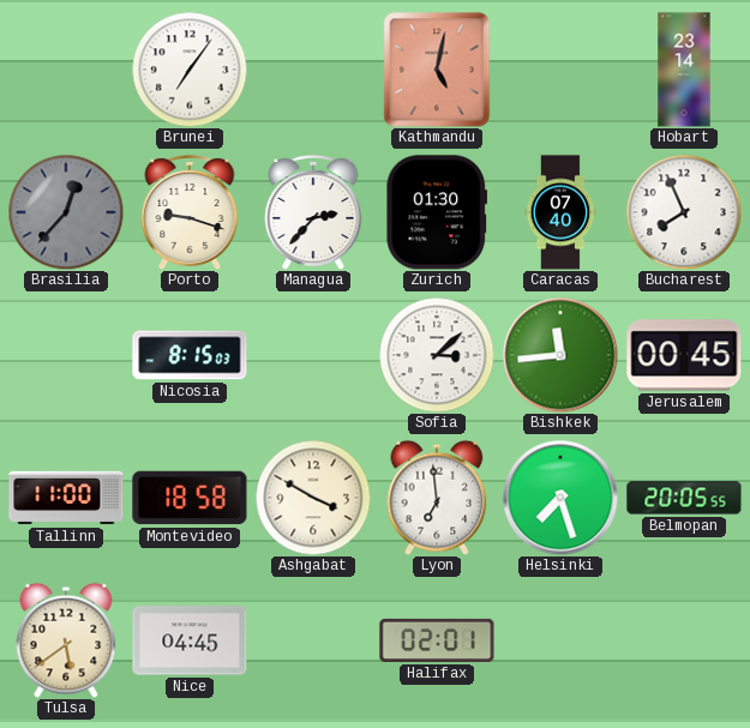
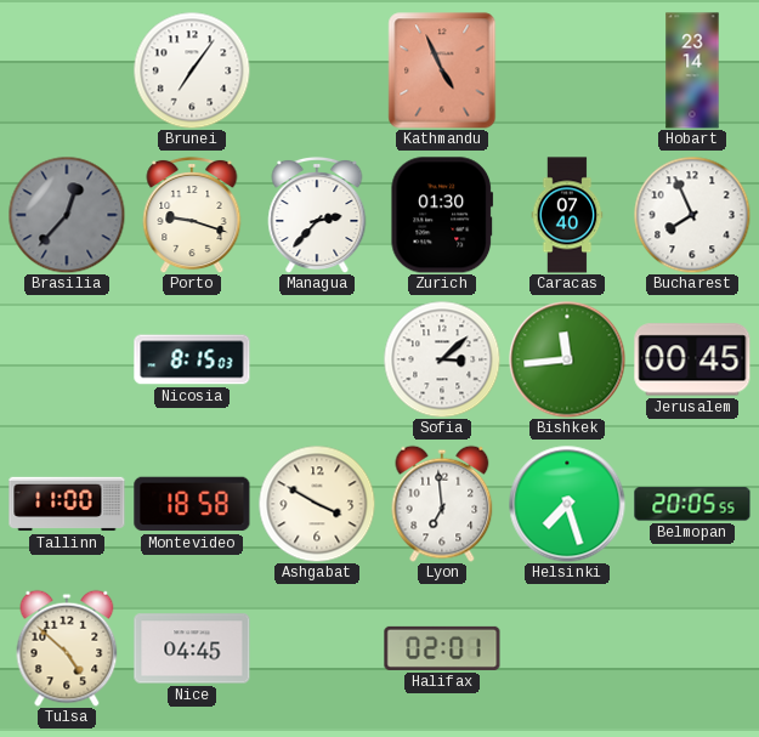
Kathmandu: 5:02 -> 4:56 (442, 70)
Tulsa: 5:39 -> 4:52 (67, 648)
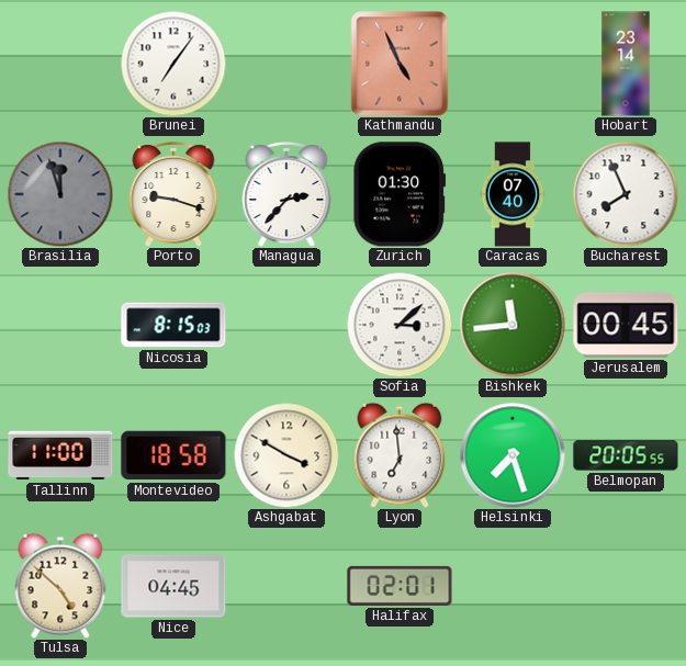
Brasilia: 12:37 -> 11:57 (60, 194)
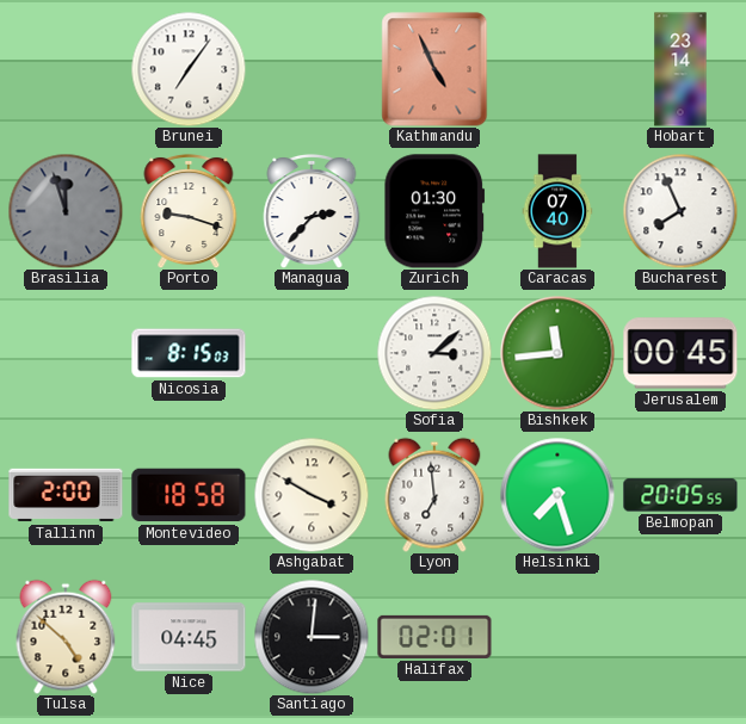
Tallinn: 11:00 -> 2:00 (66, 495)
Santiago: none -> 3:01 (312, 637)
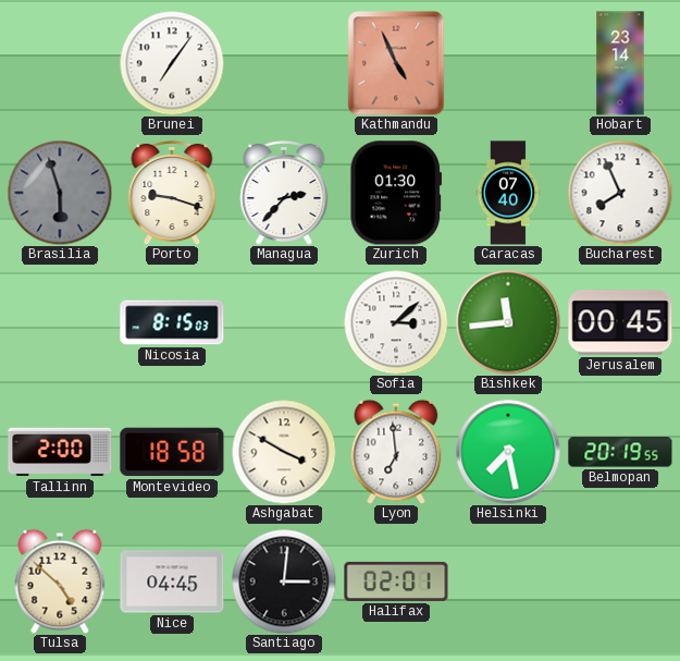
Brasilia: 11:57 -> 5:57 (60, 193)
Helsinki: 7:27 -> 7:28 (508, 452)
Belmopan: 20:05 -> 20:19 (620, 452)
